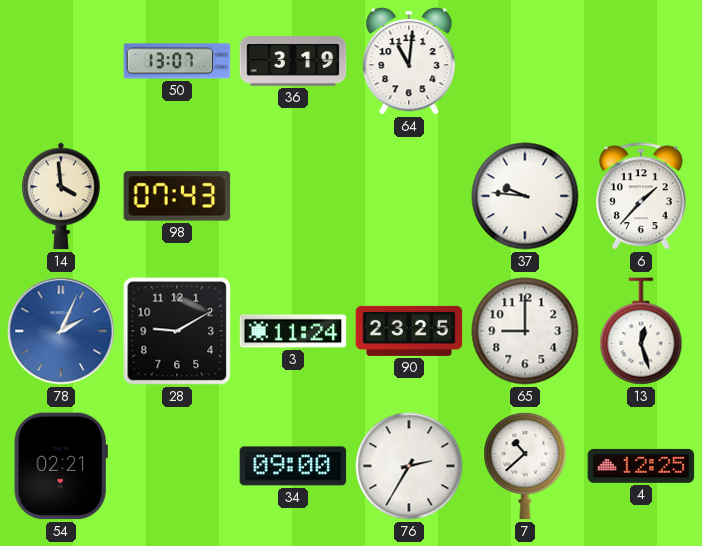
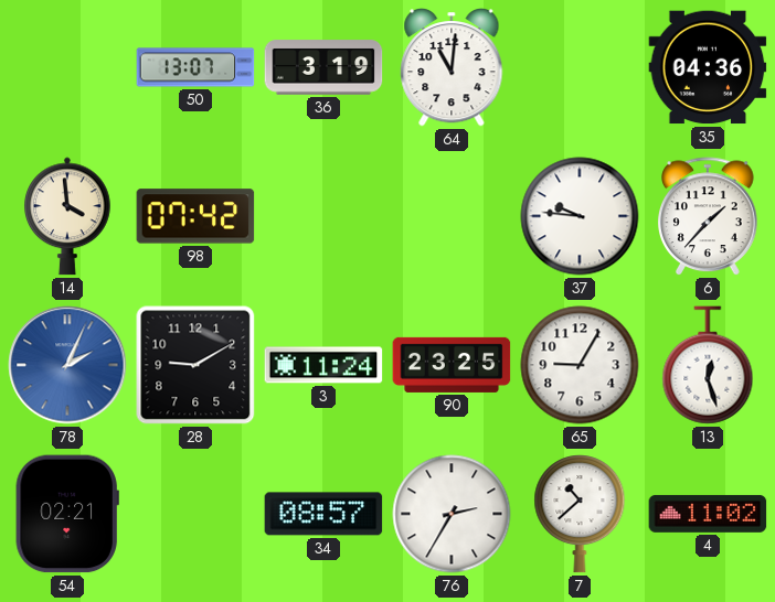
35: none -> 04:36 (708, 67)
98: 07:43 -> 07:42 (195, 216)
65: 9:00 -> 9:05 (580, 365)
34: 09:00 -> 08:57 (323, 514)
4: 12:25 -> 11:02 (708, 514)
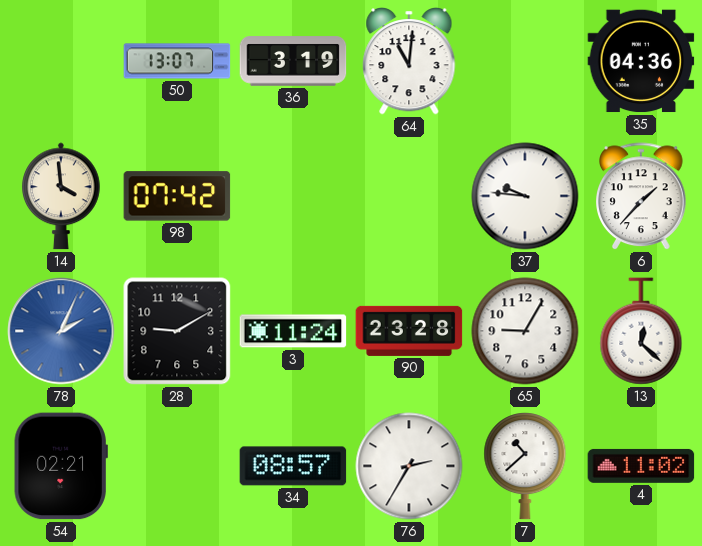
90: 23:25 -> 23:28 (409, 331)
13: 12:27 -> 12:22 (641, 331)
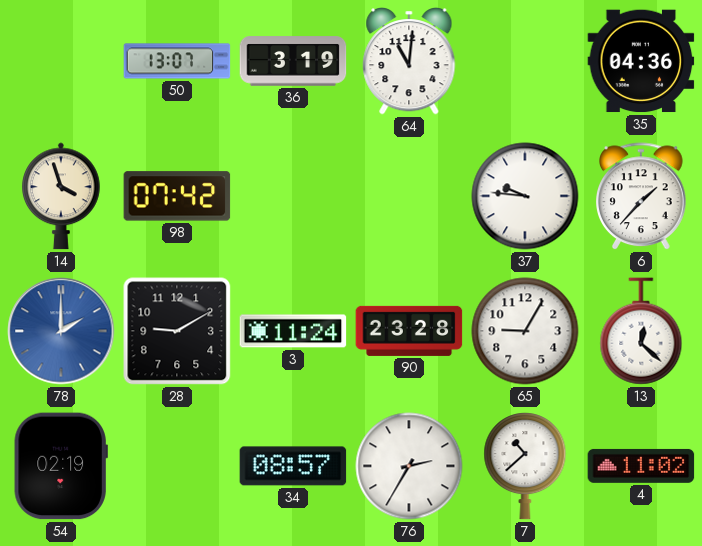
14: 3:59 -> 3:57 (62, 196)
78: 2:04 -> 2:00 (61, 331)
54: 02:21 -> 02:19 (61, 466)
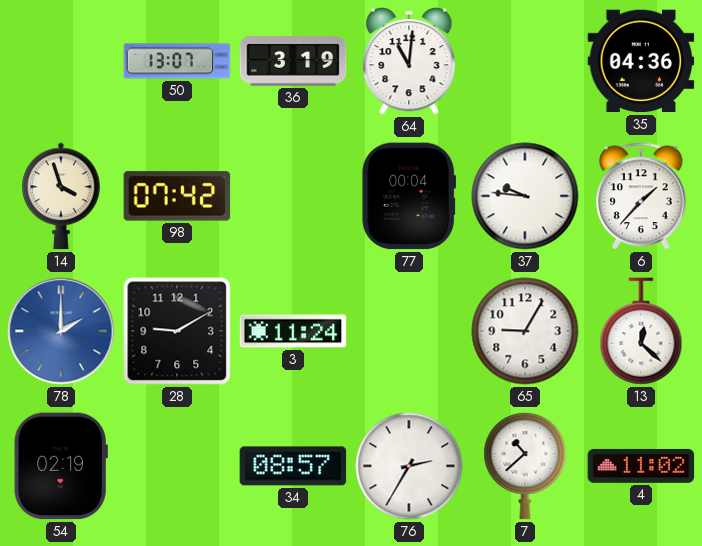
77: none -> 00:04 (409, 196)
90: 23:28 -> none (409, 331)
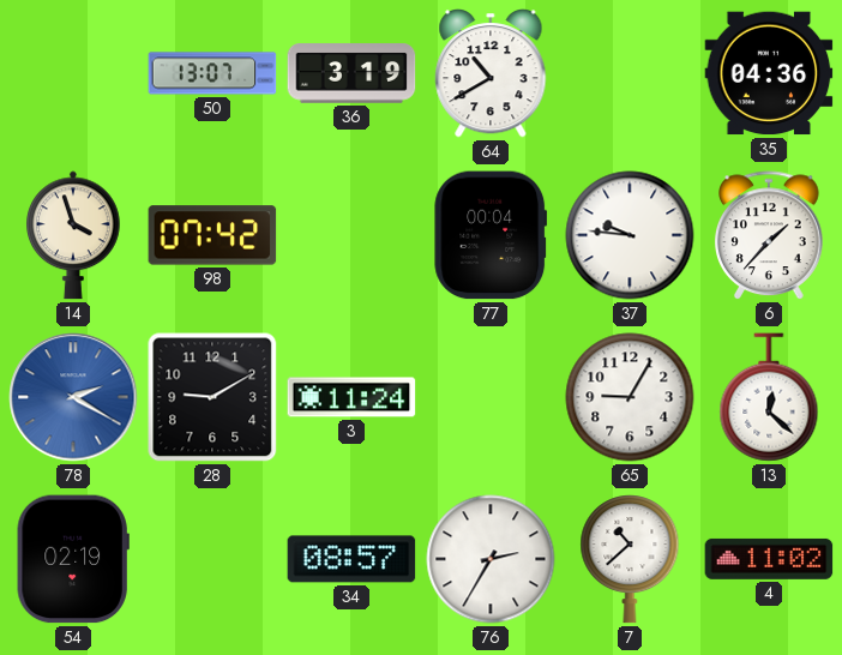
64: 11:01 -> 10:40 (491, 74)
78: 2:00 -> 2:20 (73, 397)
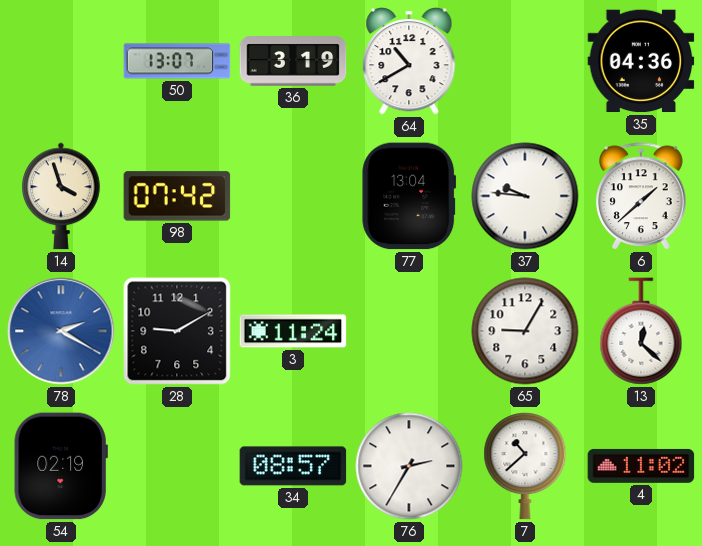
77: 00:04 -> 13:04 (409, 196)
6: 1:37 -> 1:38 (642, 197)
